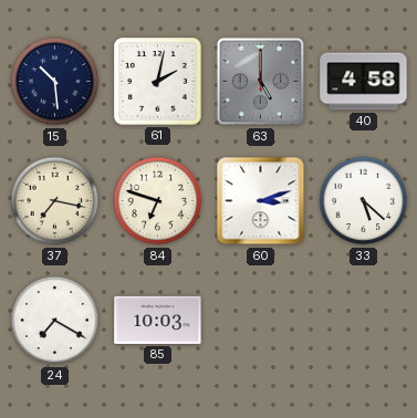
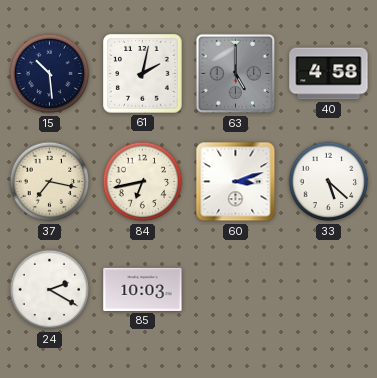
84: 6:48 -> 6:43 (143, 182)
24: 7:20 -> 2:20 (50, 290)
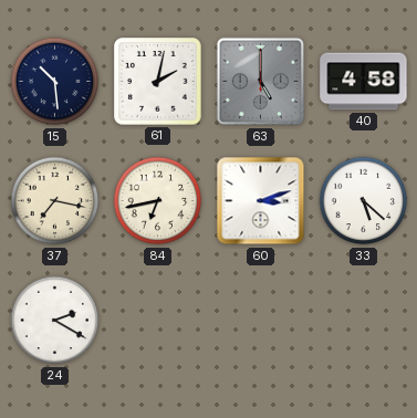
85: 10:03 -> none (143, 289)
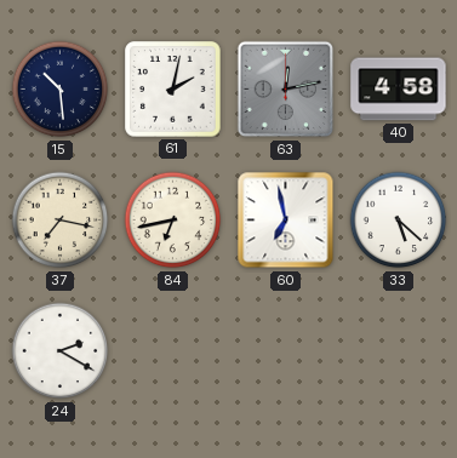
63: 5:00 -> 12:13 (286, 90)
60: 3:12 -> 6:58 (286, 221)
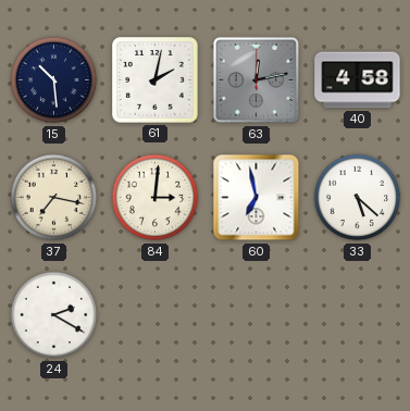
84: 6:43 -> 3:01 (156, 198)
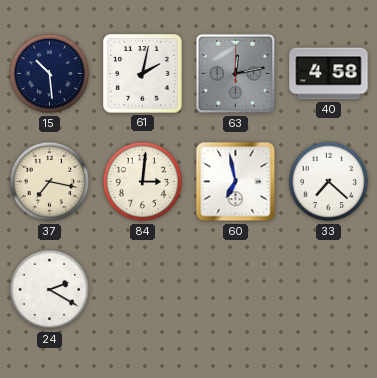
33: 5:22 -> 7:22 (329, 182)
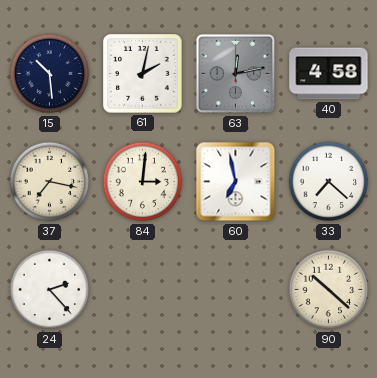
24: 2:20 -> 2:23 (50, 290)
90: none -> 10:22 (329, 290)
